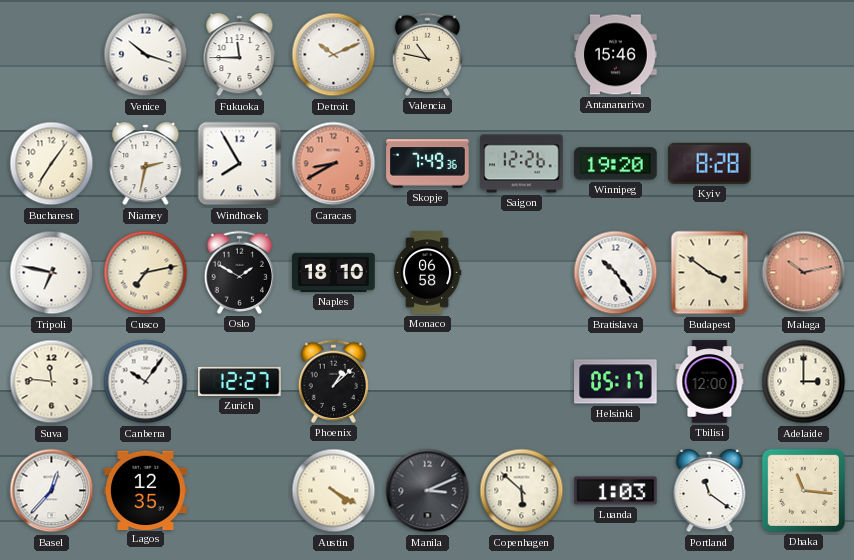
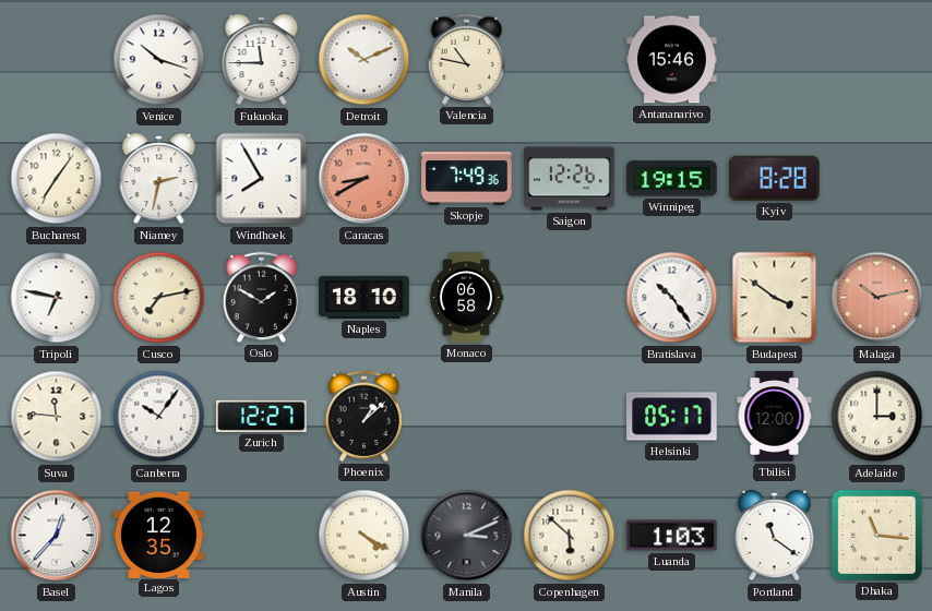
Winnipeg: 19:20 -> 19:15 (672, 179)
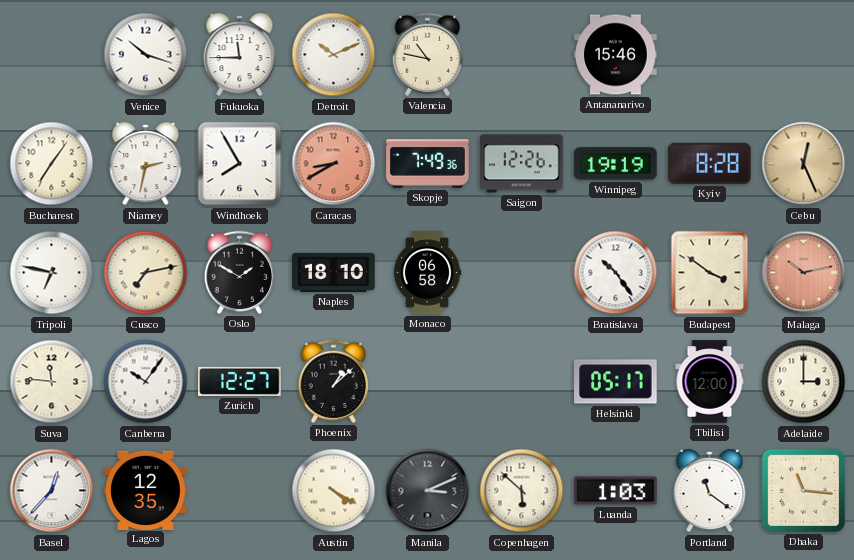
Winnipeg: 19:15 -> 19:19 (616, 164)
Cebu: none -> 12:26 (804, 164)
